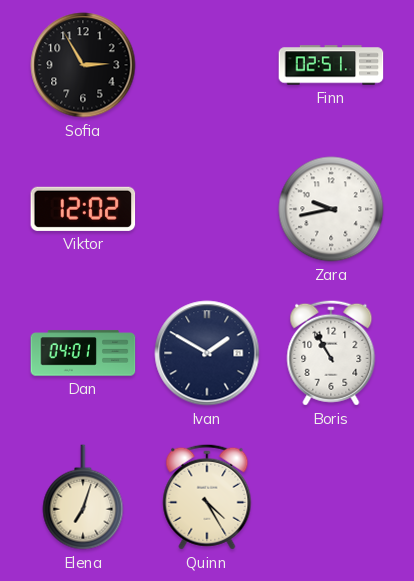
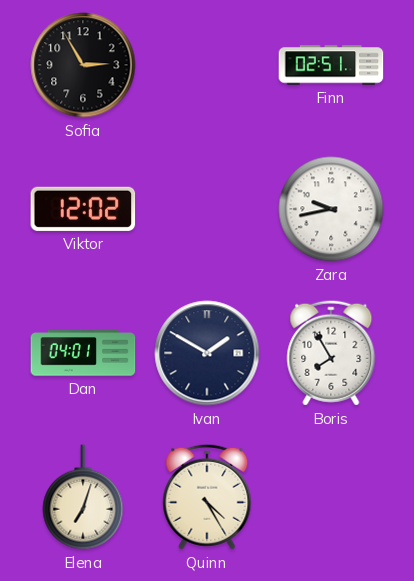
Boris: 10:55 -> 7:55 (331, 353)
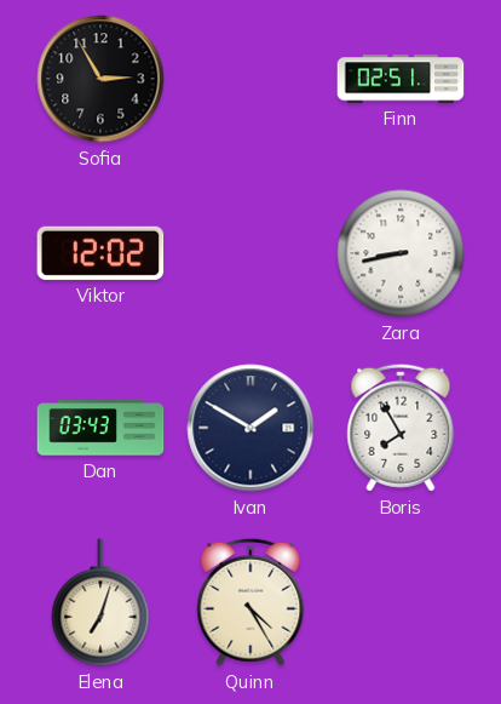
Zara: 9:43 -> 8:43 (401, 253)
Dan: 04:01 -> 03:43 (100, 428)
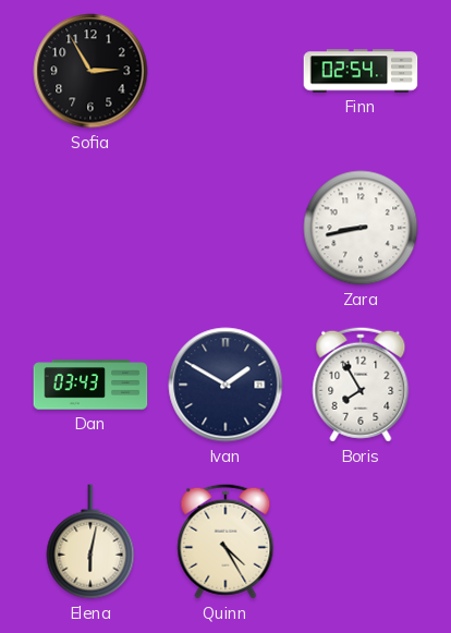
Finn: 02:51 -> 02:54 (361, 71)
Viktor: 12:02 -> none (100, 253)
Elena: 7:03 -> 6:02 (90, 541)
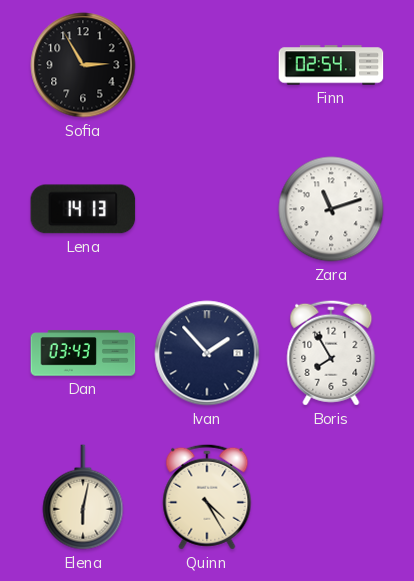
Lena: none -> 14:13 (83, 209)
Zara: 8:43 -> 11:12 (331, 209)
Ivan: 1:50 -> 1:53 (207, 353)
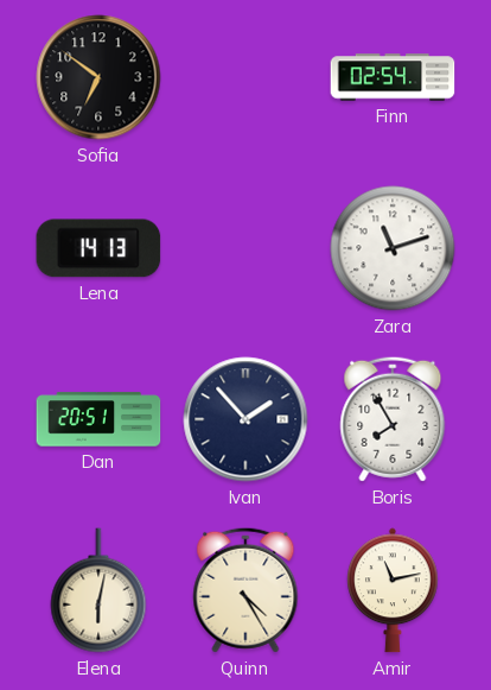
Sofia: 2:55 -> 6:51 (98, 77)
Dan: 03:43 -> 20:51 (98, 419)
Amir: none -> 11:13 (394, 590)
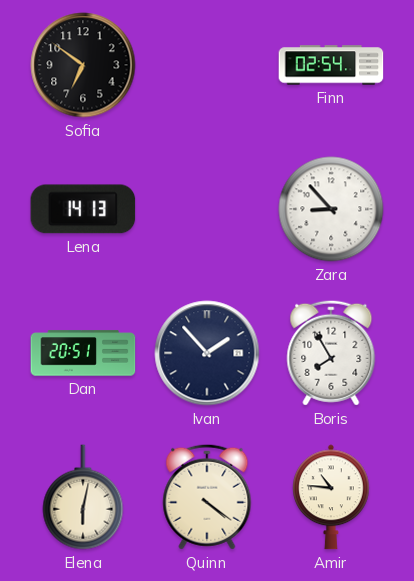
Zara: 11:12 -> 8:53 (331, 209)
Quinn: 4:25 -> 4:21 (207, 497)
Amir: 11:13 -> 10:46 (332, 497)
